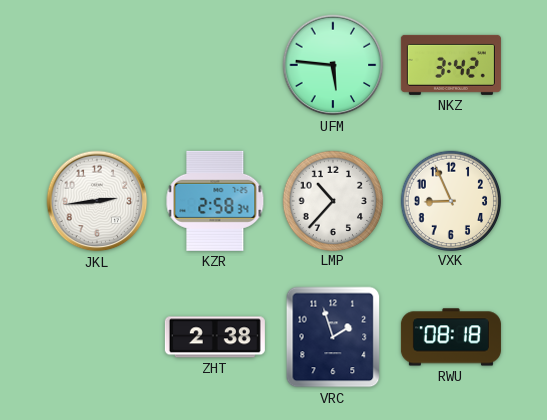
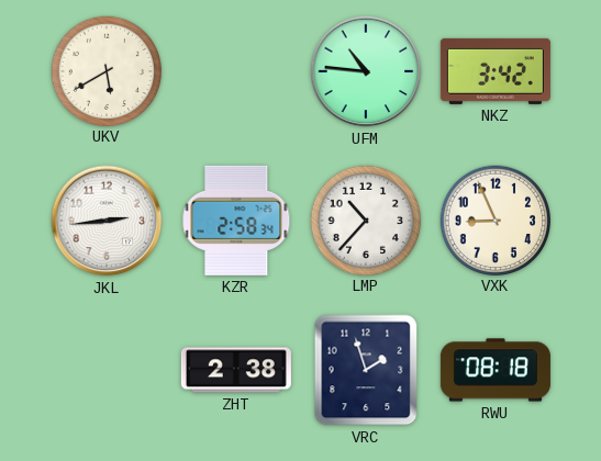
UKV: none -> 5:40 (105, 70)
UFM: 5:46 -> 10:46 (366, 71)
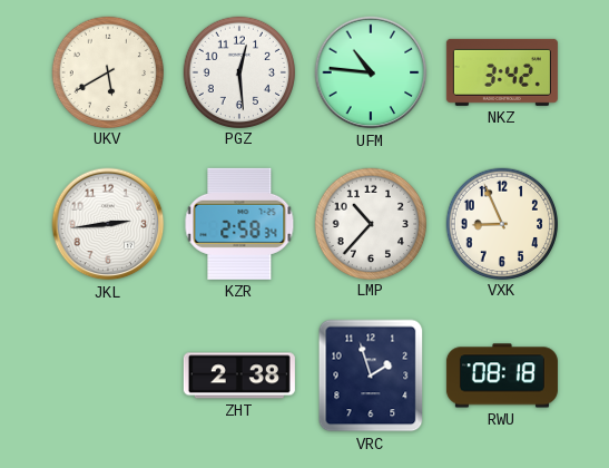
PGZ: none -> 12:29 (238, 71)
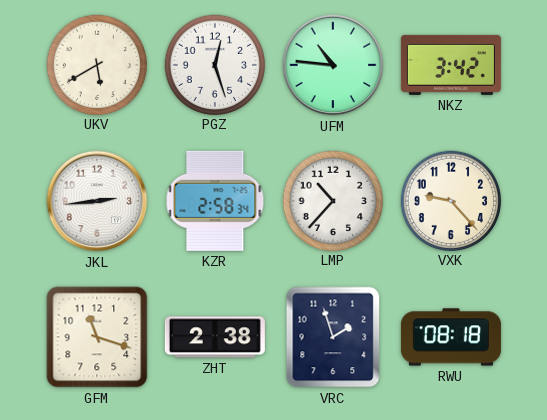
PGZ: 12:29 -> 12:27 (214, 64)
VXK: 8:56 -> 9:23 (450, 200)
GFM: none -> 11:18 (97, 337)
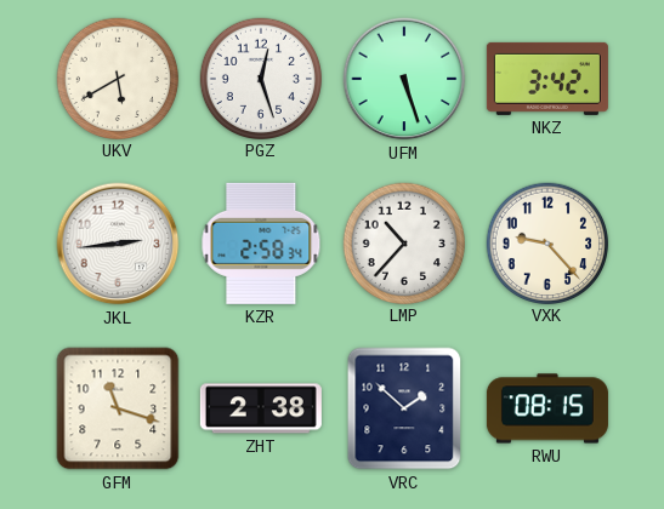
UFM: 10:46 -> 5:27 (404, 79)
VRC: 1:57 -> 1:52 (404, 408)
RWU: 08:18 -> 08:15 (547, 408)
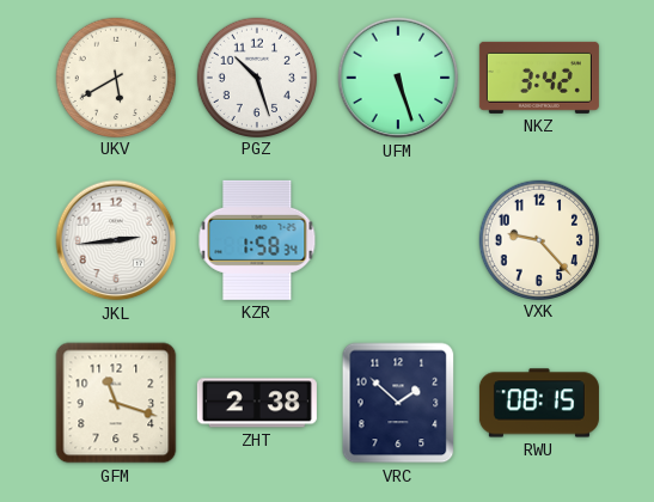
PGZ: 12:27 -> 10:27 (256, 76)
KZR: 2:58 -> 1:58 (257, 240)
LMP: 10:37 -> none (403, 242)
